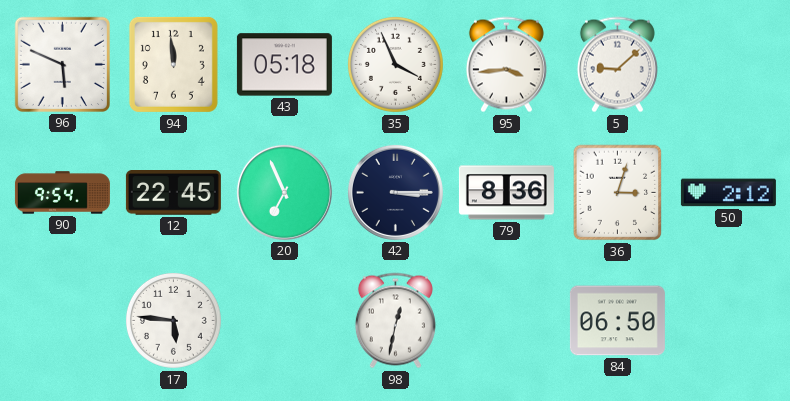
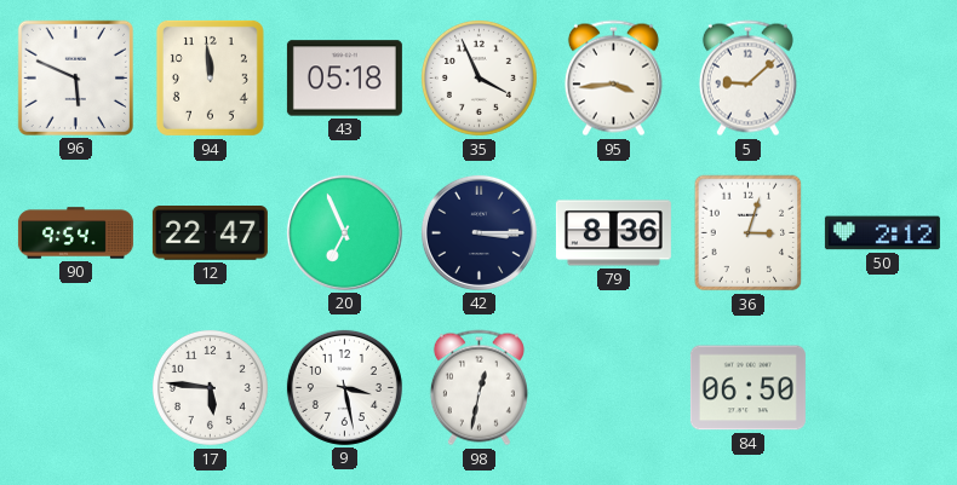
12: 22:45 -> 22:47 (210, 233)
9: none -> 3:28 (344, 387)
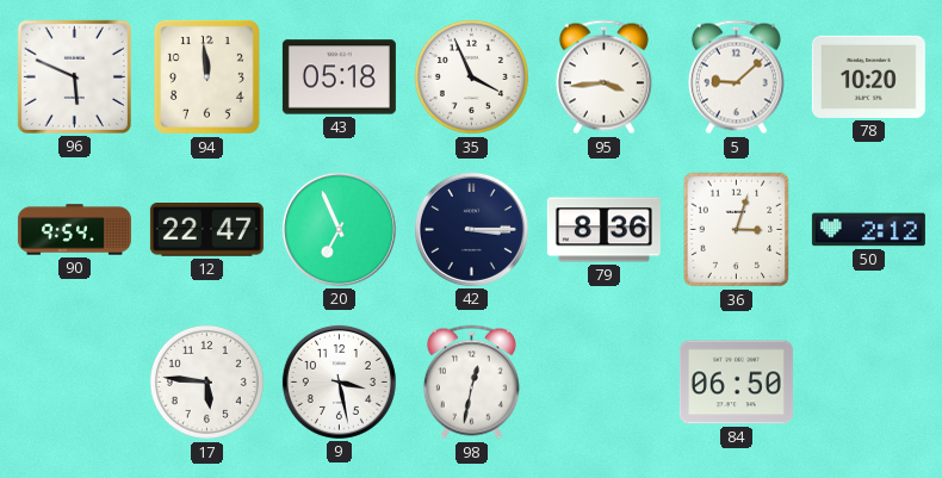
78: none -> 10:20 (868, 76)
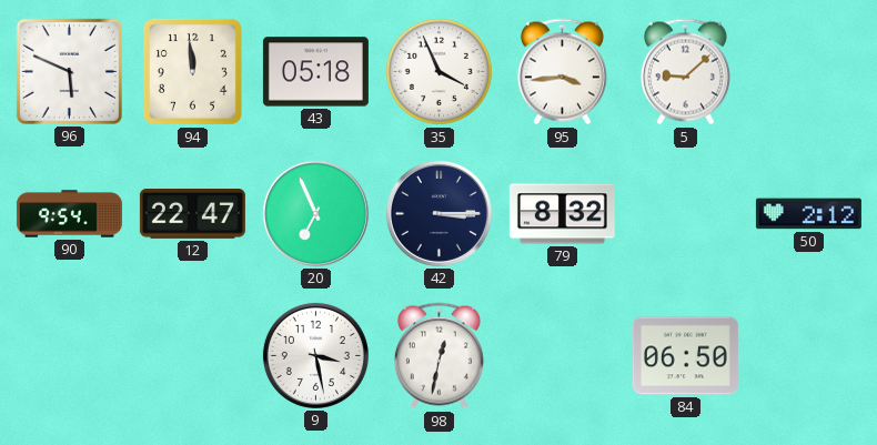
78: 10:20 -> none (868, 76)
79: 8:36 -> 8:32 (562, 214)
36: 3:03 -> none (737, 230)
17: 5:46 -> none (206, 381)
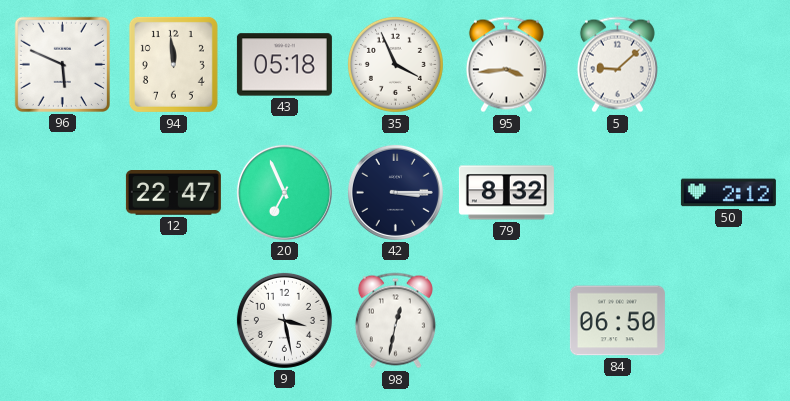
90: 9:54 -> none (69, 214)
